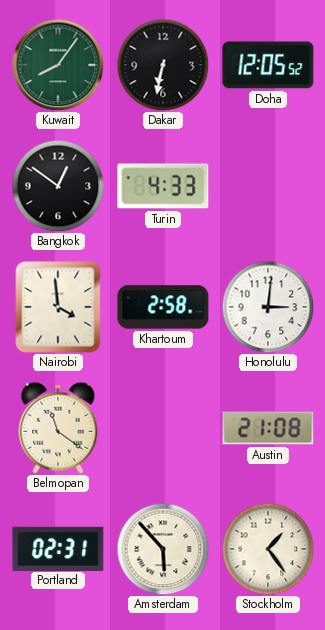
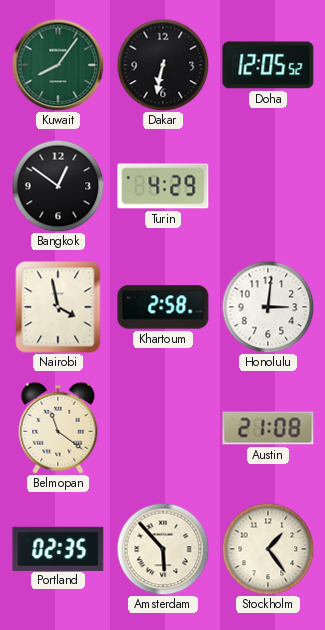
Turin: 4:33 -> 4:29 (163, 186)
Nairobi: 3:59 -> 3:58 (58, 307)
Portland: 02:31 -> 02:35 (58, 548)
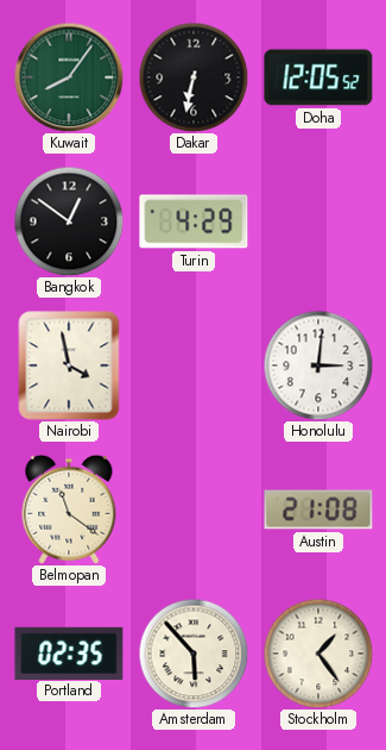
Khartoum: 2:58 -> none (163, 307)
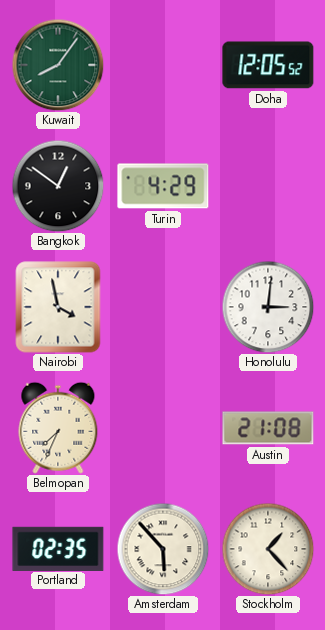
Dakar: 6:32 -> none (194, 77)
Belmopan: 11:21 -> 7:34 (58, 428)
Stockholm: 1:24 -> 1:23 (268, 549)
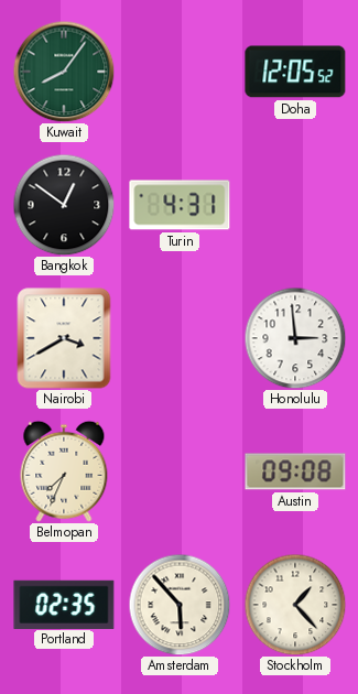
Turin: 4:29 -> 4:31 (180, 205)
Nairobi: 3:58 -> 3:40 (64, 338)
Honolulu: 3:01 -> 2:59 (295, 338)
Austin: 21:08 -> 09:08 (295, 471)
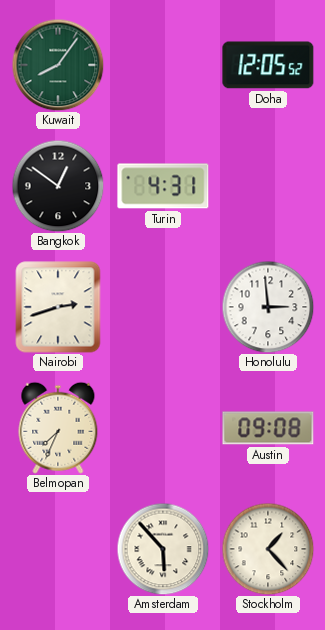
Nairobi: 3:40 -> 2:42 (58, 307)
Portland: 02:35 -> none (64, 604)
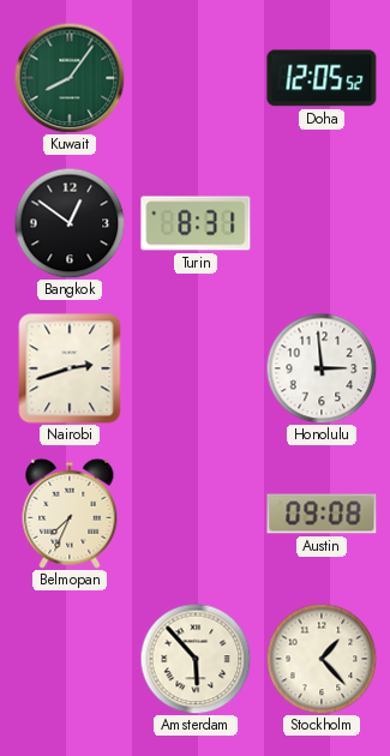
Turin: 4:31 -> 8:31 (196, 223)
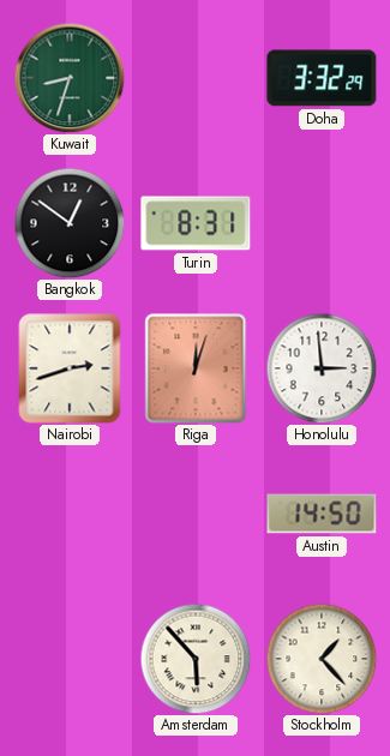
Kuwait: 8:06 -> 8:33 (70, 78)
Doha: 12:05 -> 3:32 (322, 78)
Riga: none -> 12:03 (196, 368)
Belmopan: 7:34 -> none (70, 514)
Austin: 09:08 -> 14:50 (322, 514)
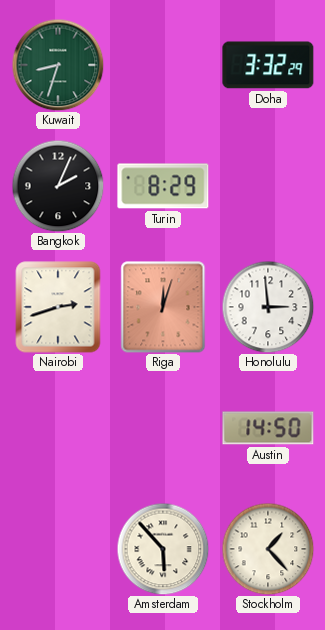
Bangkok: 12:51 -> 2:04 (58, 186)
Turin: 8:31 -> 8:29 (163, 186)
